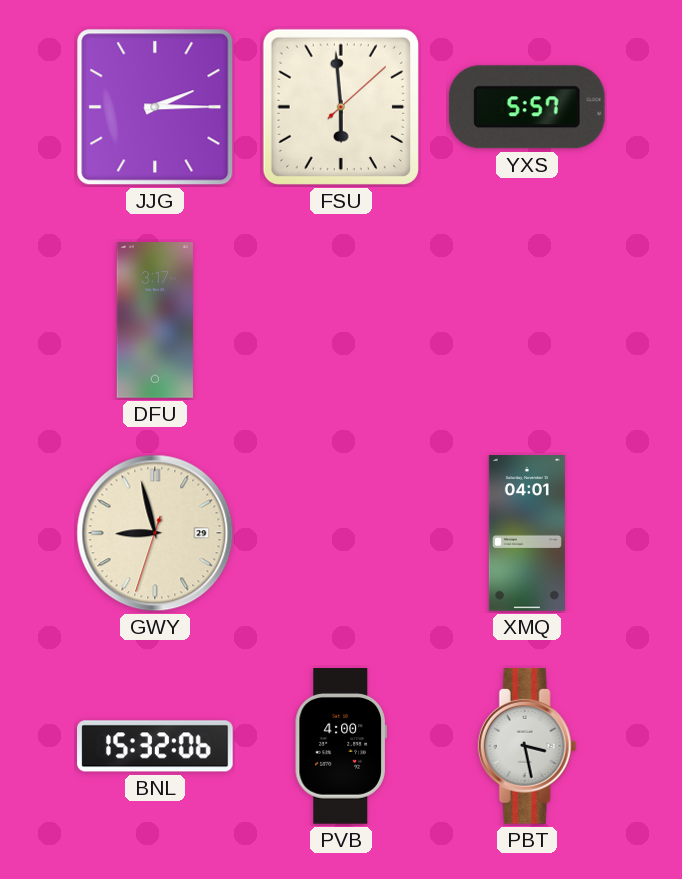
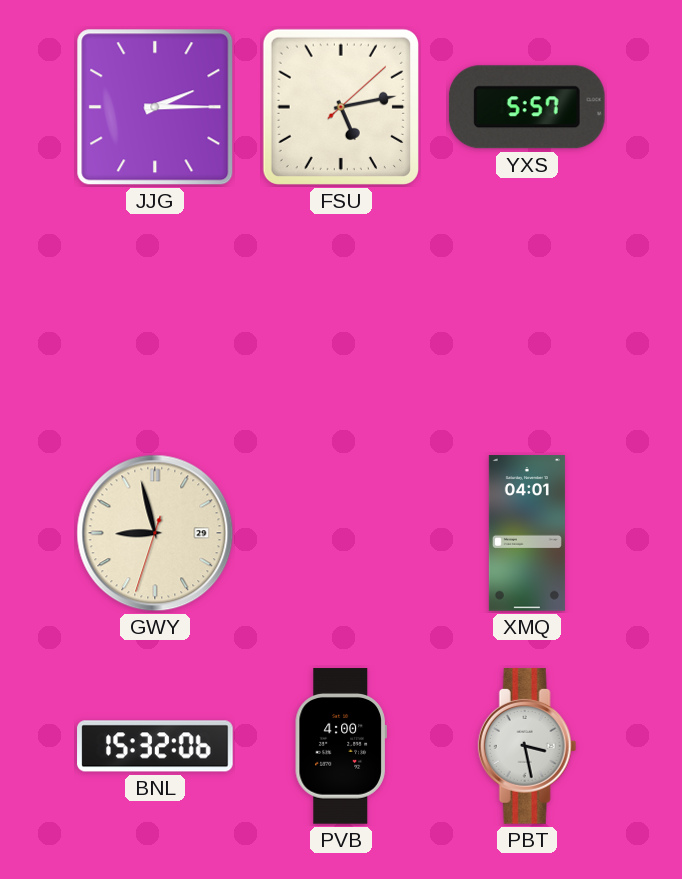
FSU: 5:59 -> 5:13 (341, 107)
DFU: 3:17 -> none (155, 320)
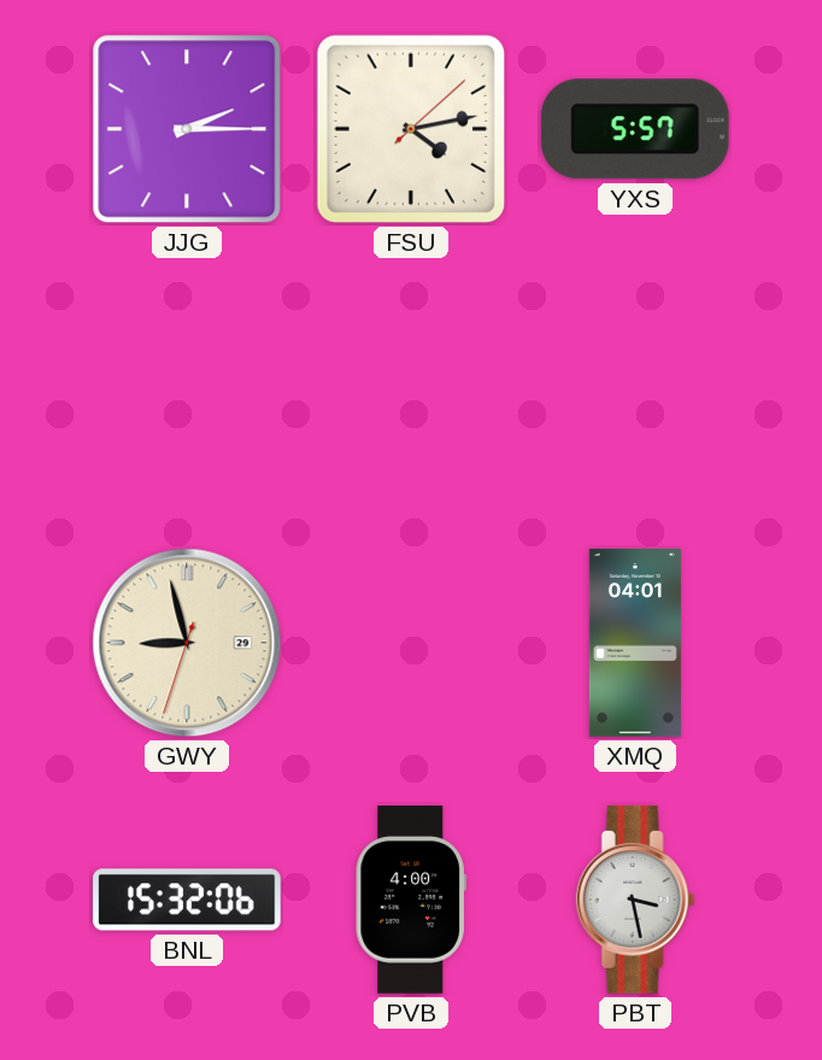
FSU: 5:13 -> 4:13 (411, 129)
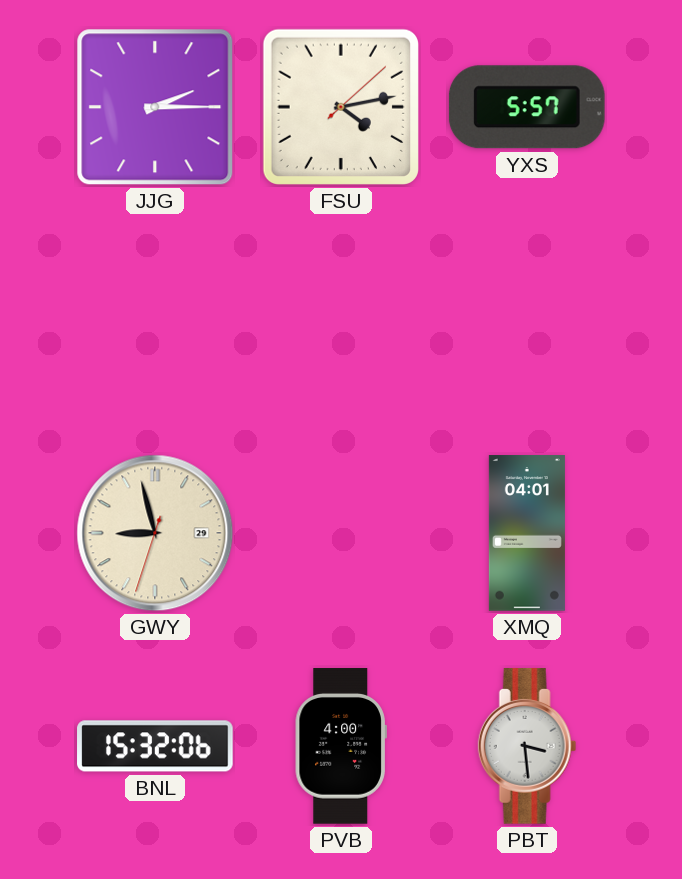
PBT: 3:28 -> 3:29 (527, 746)
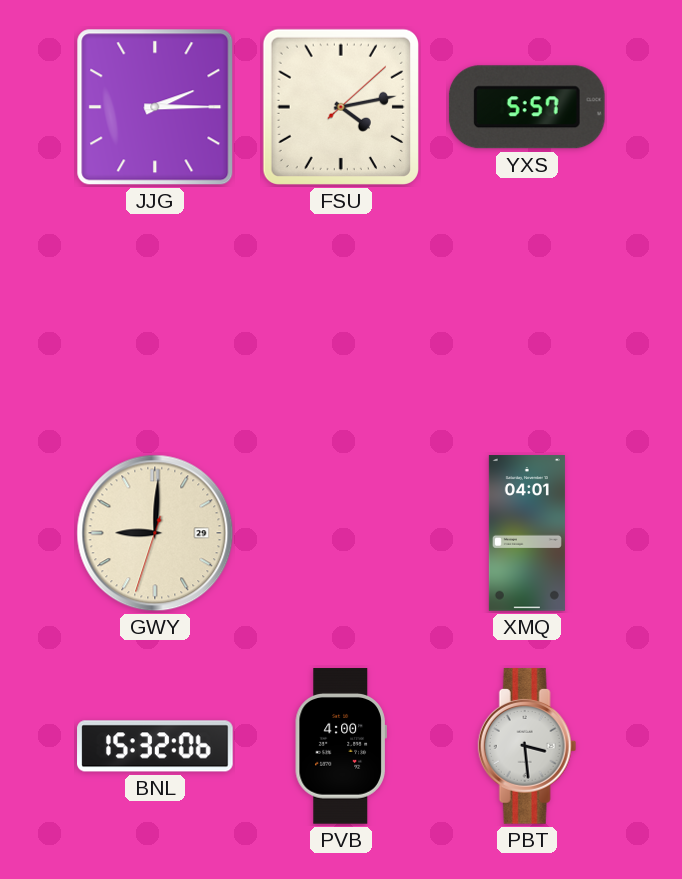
GWY: 8:57 -> 9:00 (155, 533)
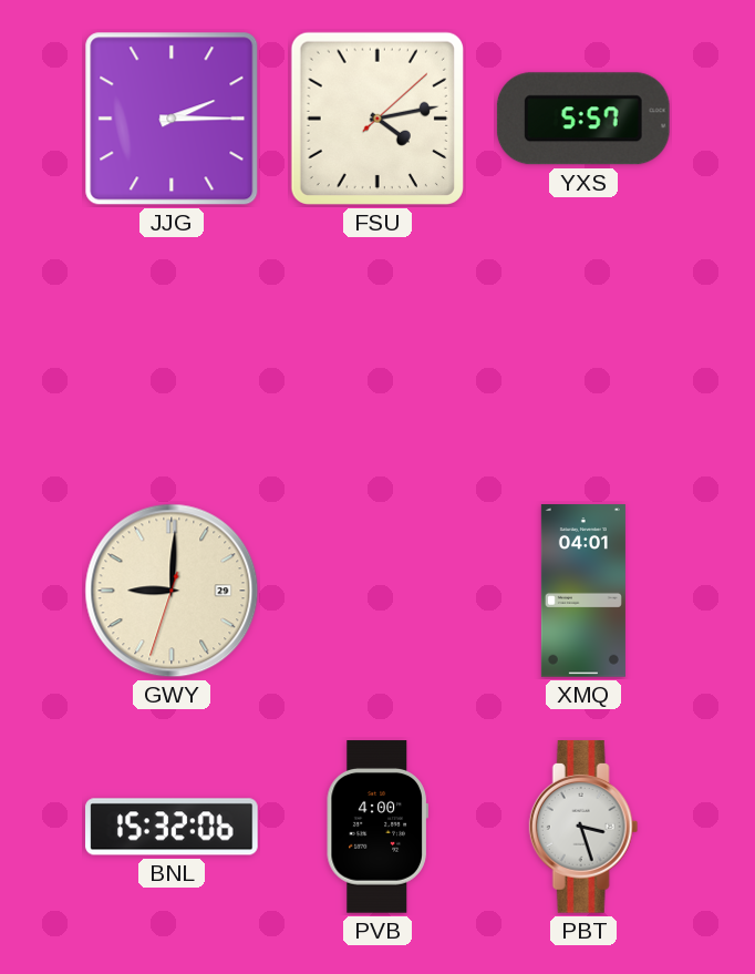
PBT: 3:29 -> 3:27 (583, 827)
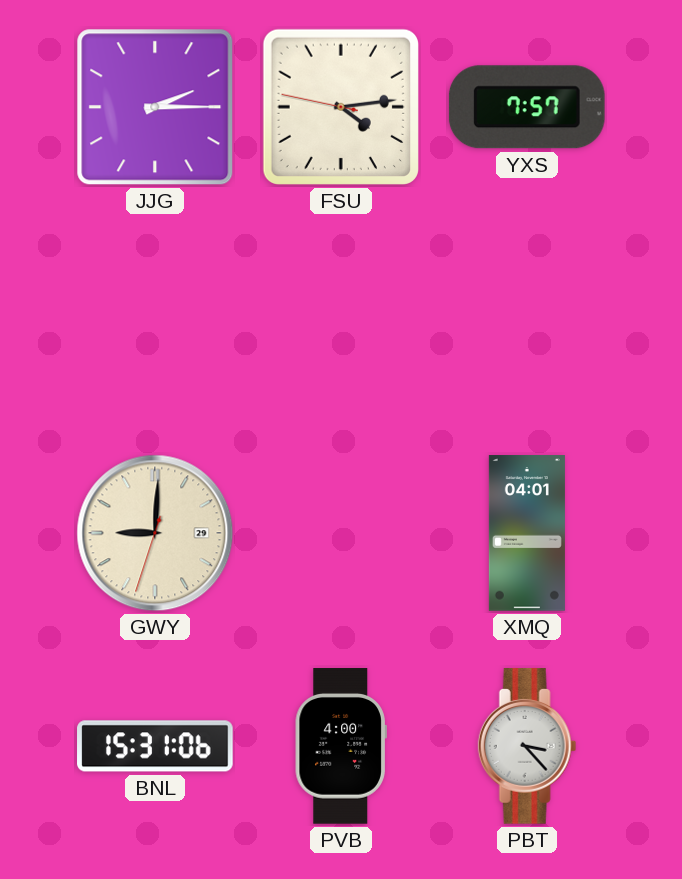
FSU: 4:13:08 -> 4:13:47 (341, 107)
YXS: 5:57 -> 7:57 (527, 107)
BNL: 15:32 -> 15:31 (155, 746)
PBT: 3:27 -> 3:23 (527, 746)
